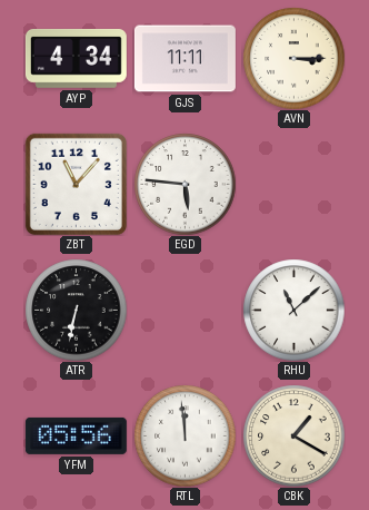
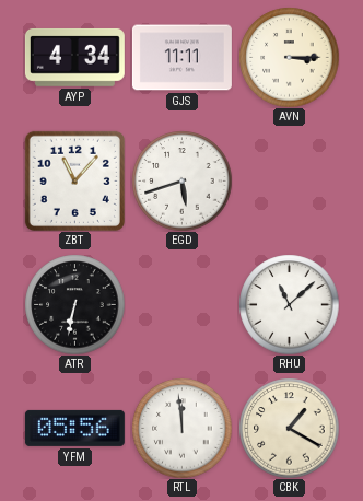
EGD: 5:46 -> 5:42 (181, 180)
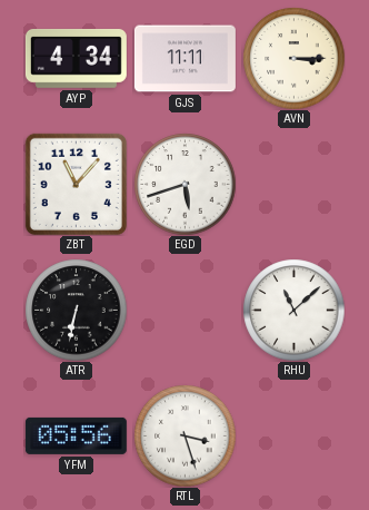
RTL: 11:59 -> 3:27 (184, 435)
CBK: 1:20 -> none (289, 428)
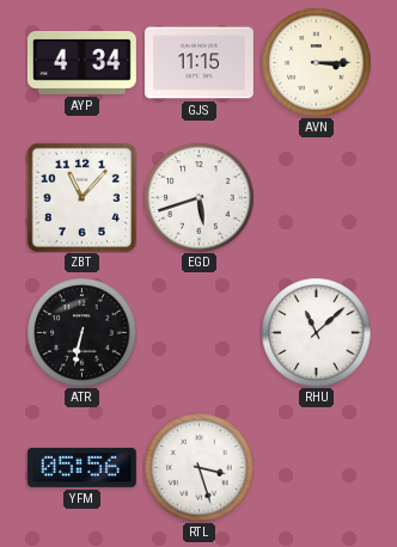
GJS: 11:11 -> 11:15 (198, 63)
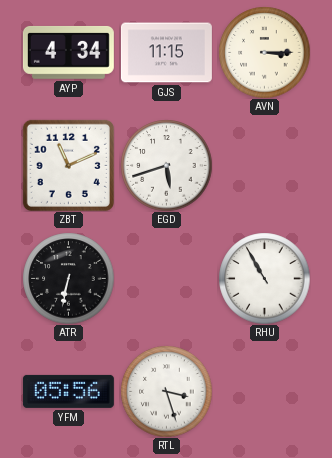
ZBT: 11:07 -> 11:11 (68, 165)
RHU: 11:08 -> 10:55 (264, 278)
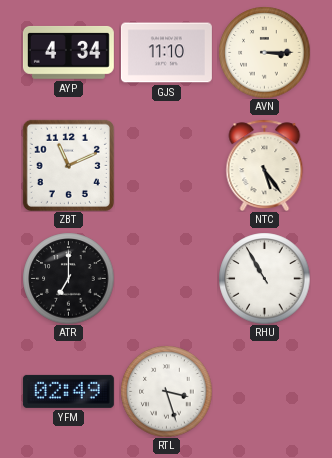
GJS: 11:15 -> 11:10 (166, 53)
EGD: 5:42 -> none (166, 165)
NTC: none -> 5:24 (265, 165)
ATR: 6:32 -> 7:00 (68, 278)
YFM: 05:56 -> 02:49 (68, 391)
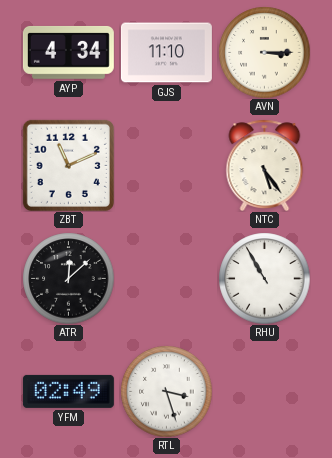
ATR: 7:00 -> 12:08 (68, 278)
